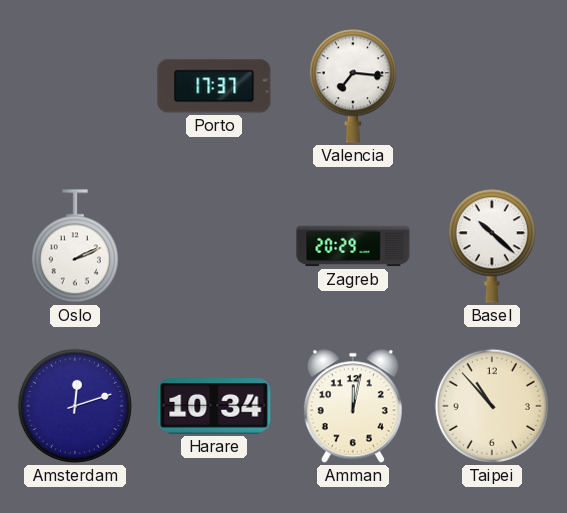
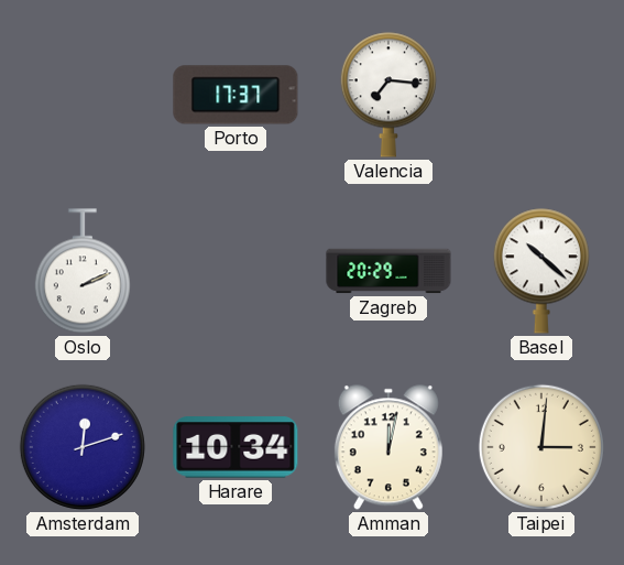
Taipei: 10:53 -> 3:01 (541, 447)
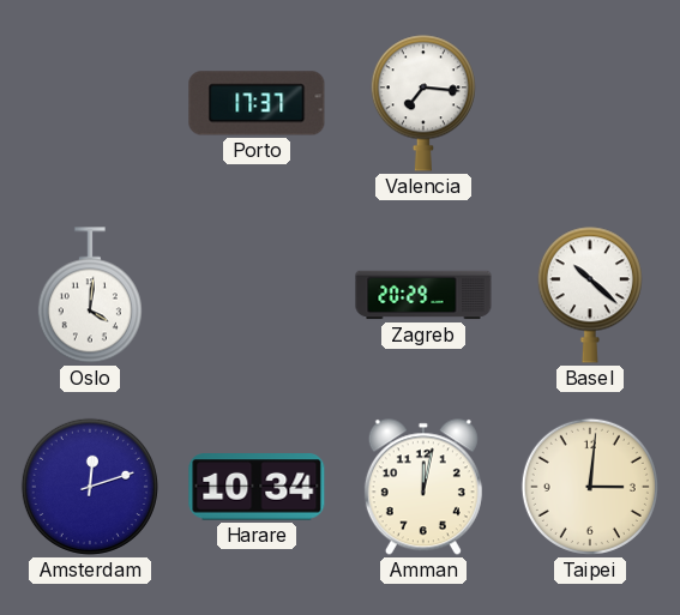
Oslo: 2:11 -> 4:01 (90, 295)
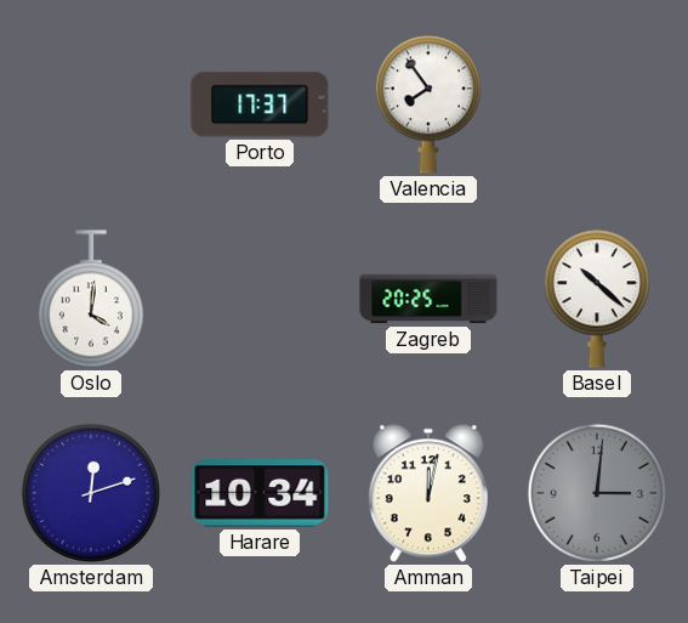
Valencia: 7:16 -> 7:54 (428, 104)
Zagreb: 20:29 -> 20:25 (428, 299)
Taipei dial: cream -> grey (597, 493)
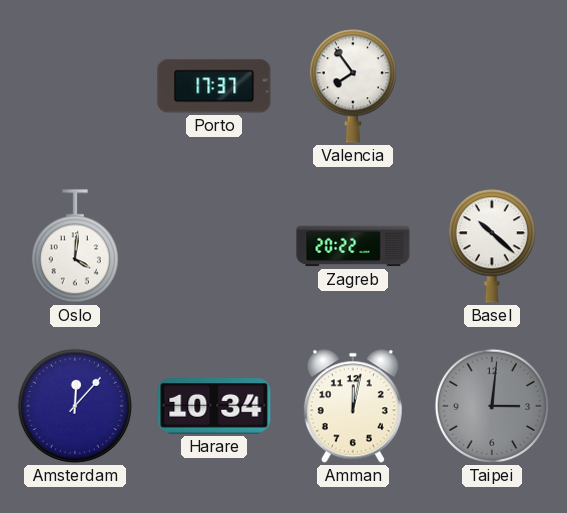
Zagreb: 20:25 -> 20:22 (353, 246)
Amsterdam: 12:12 -> 12:07 (75, 406)
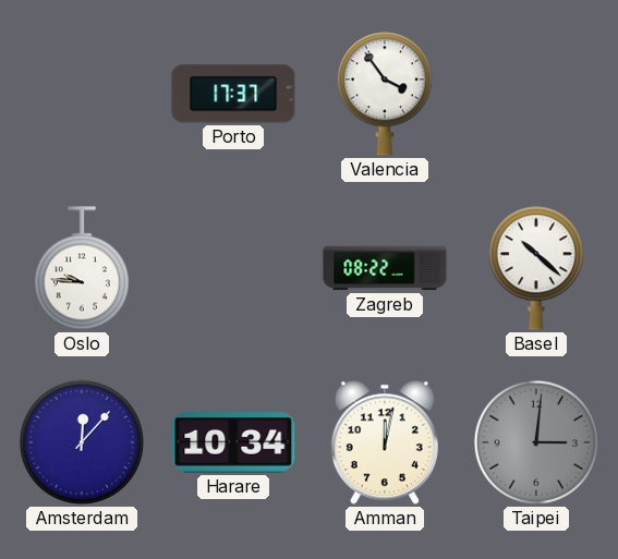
Valencia: 7:54 -> 3:54 (385, 94)
Oslo: 4:01 -> 9:46 (82, 268)
Zagreb: 20:22 -> 08:22 (385, 268)
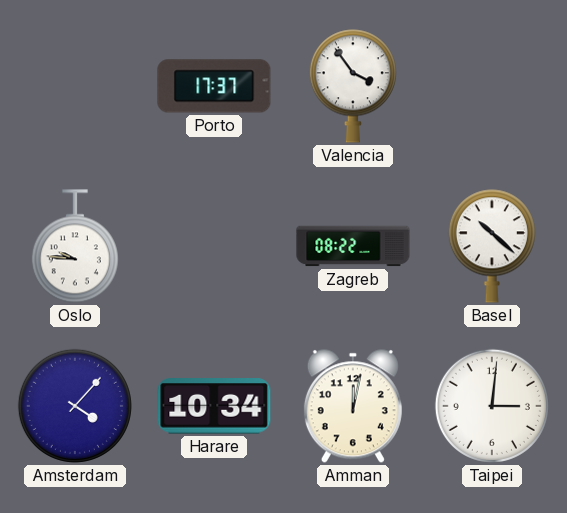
Amsterdam: 12:07 -> 4:07 (75, 406)
Taipei dial: grey -> white (492, 406)
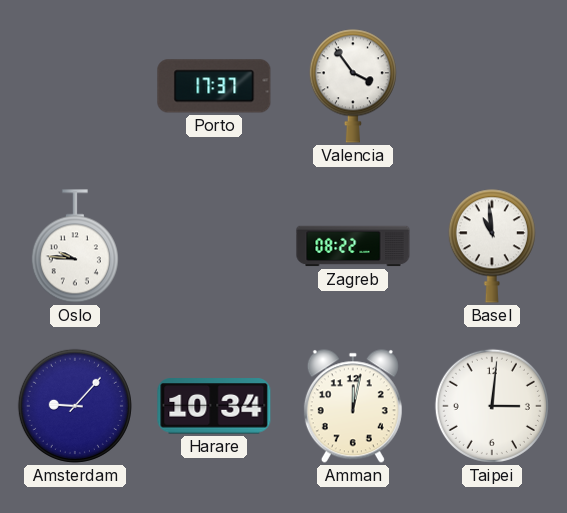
Basel: 10:22 -> 10:59 (492, 246)
Amsterdam: 4:07 -> 9:07 (75, 406)
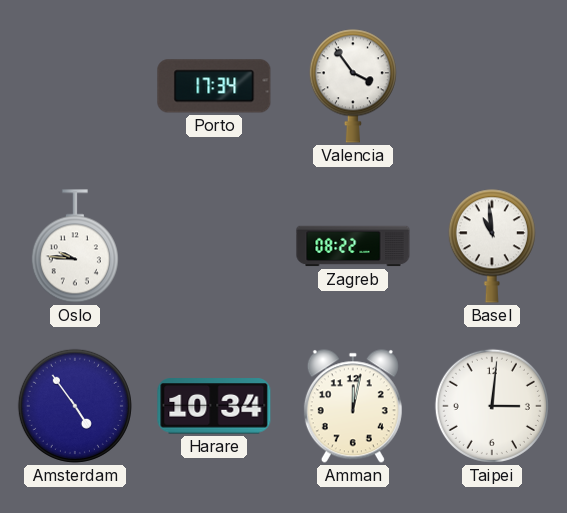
Porto: 17:37 -> 17:34 (214, 86)
Amsterdam: 9:07 -> 4:54 (75, 406)
